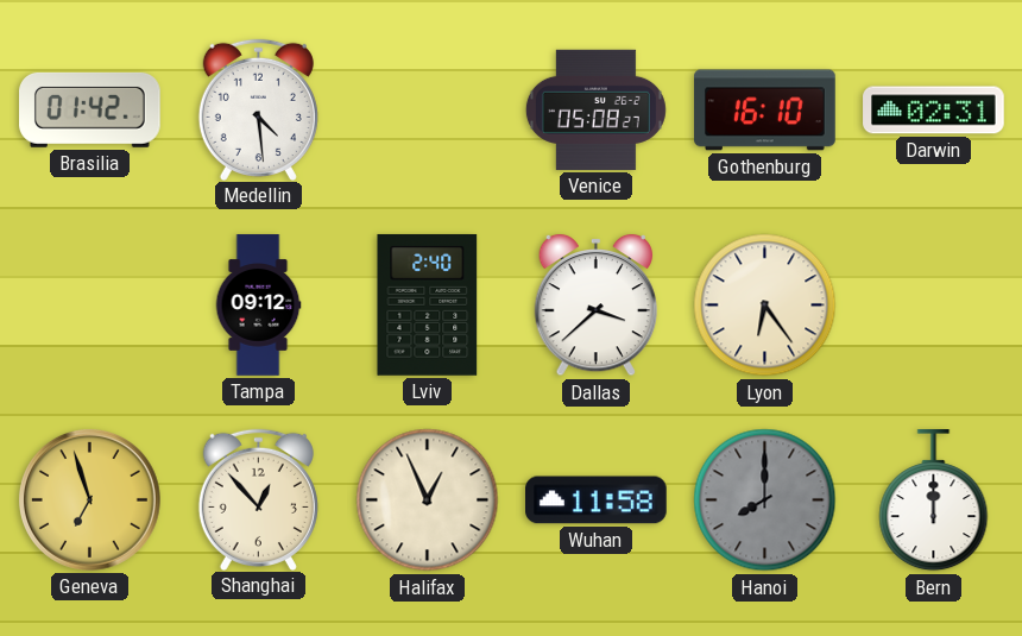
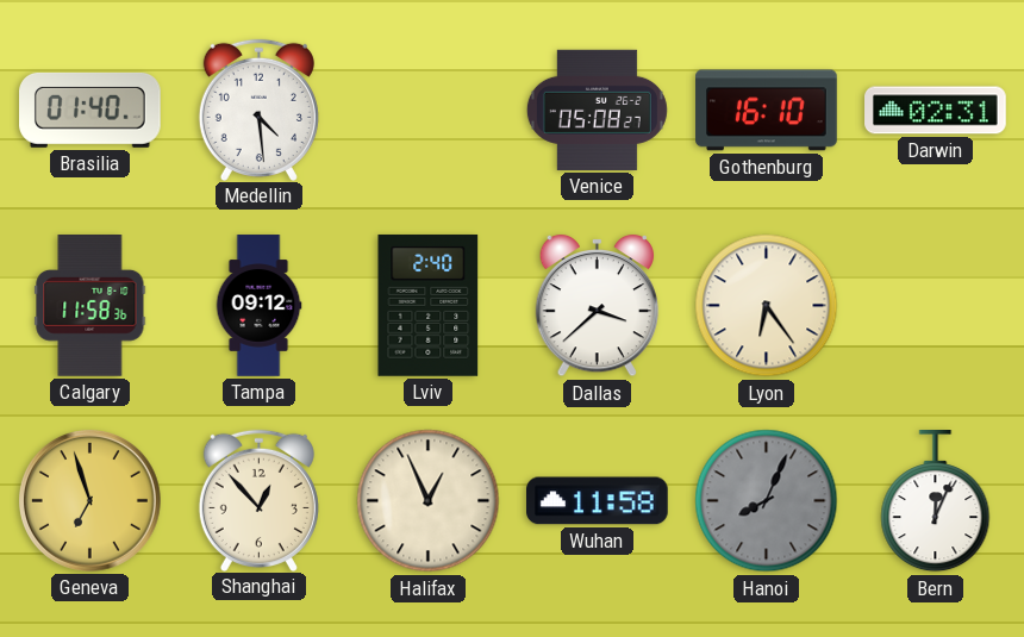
Brasilia: 01:42 -> 01:40 (90, 110)
Calgary: none -> 11:58 (90, 306)
Hanoi: 8:00 -> 8:04 (767, 501)
Bern: 12:00 -> 12:04 (936, 502)
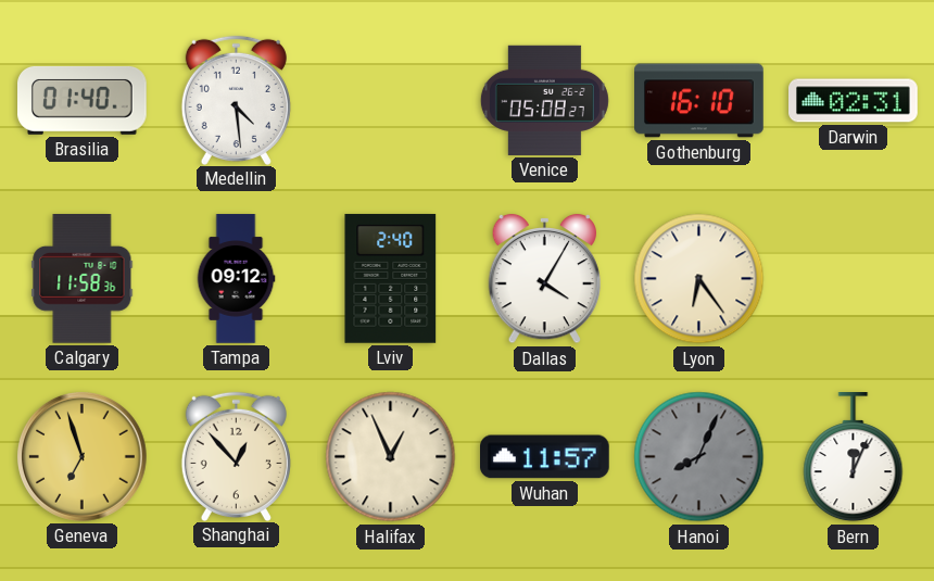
Dallas: 3:38 -> 4:05 (544, 279)
Wuhan: 11:58 -> 11:57 (545, 457)
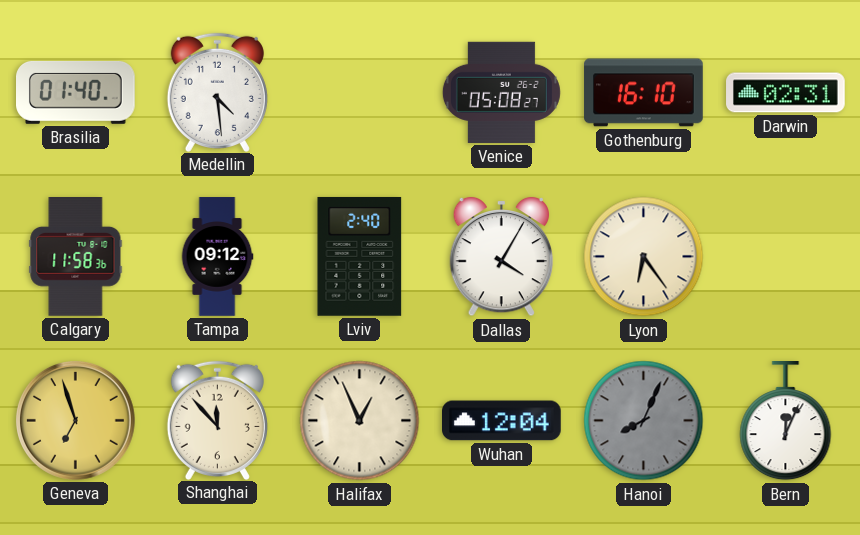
Shanghai: 12:53 -> 11:53 (217, 420)
Wuhan: 11:57 -> 12:04 (502, 421)
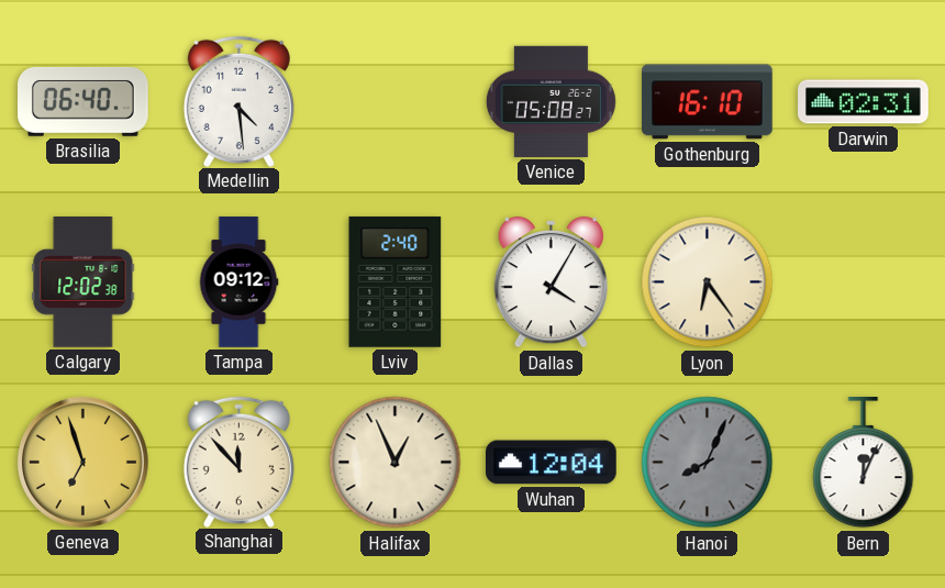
Brasilia: 01:40 -> 06:40 (84, 101)
Calgary: 11:58 -> 12:02 (84, 282)
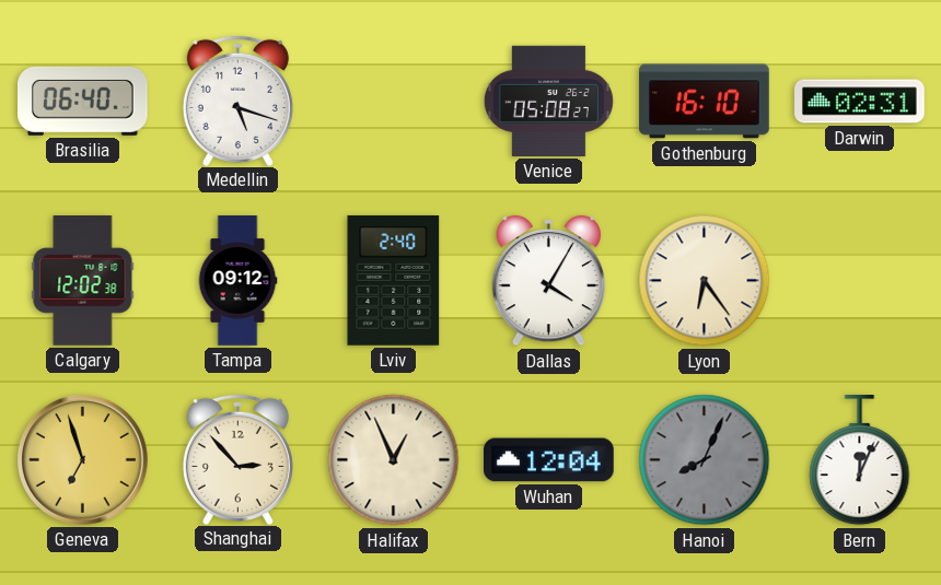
Medellin: 4:29 -> 5:18 (237, 101)
Shanghai: 11:53 -> 2:53 (237, 459)
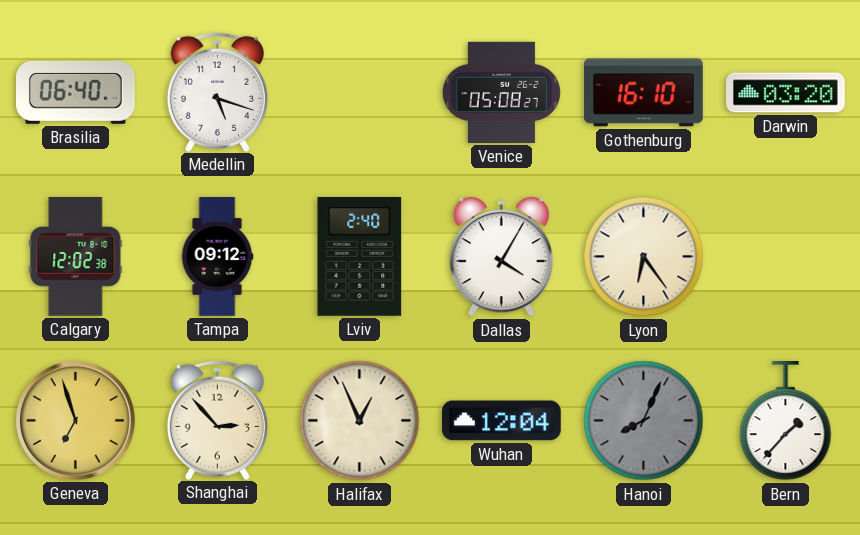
Darwin: 02:31 -> 03:20 (786, 93)
Bern: 12:04 -> 1:37 (786, 422)
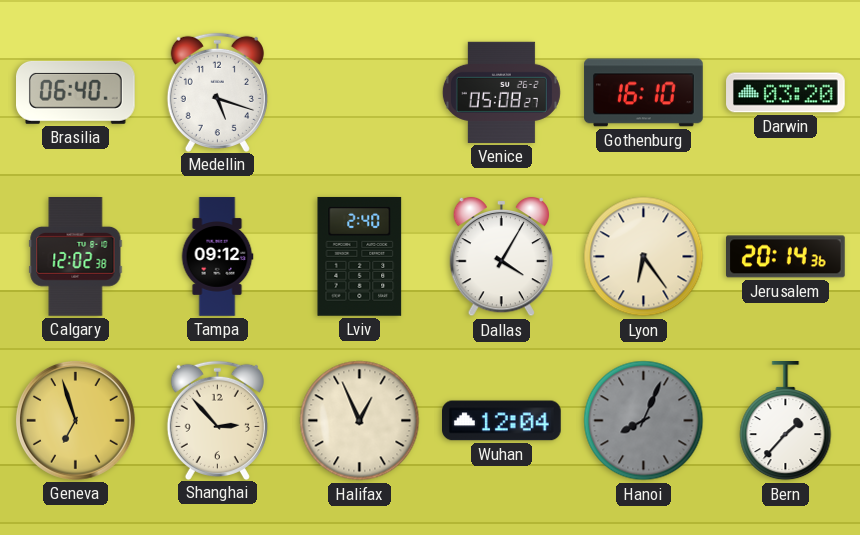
Jerusalem: none -> 20:14 (786, 257)
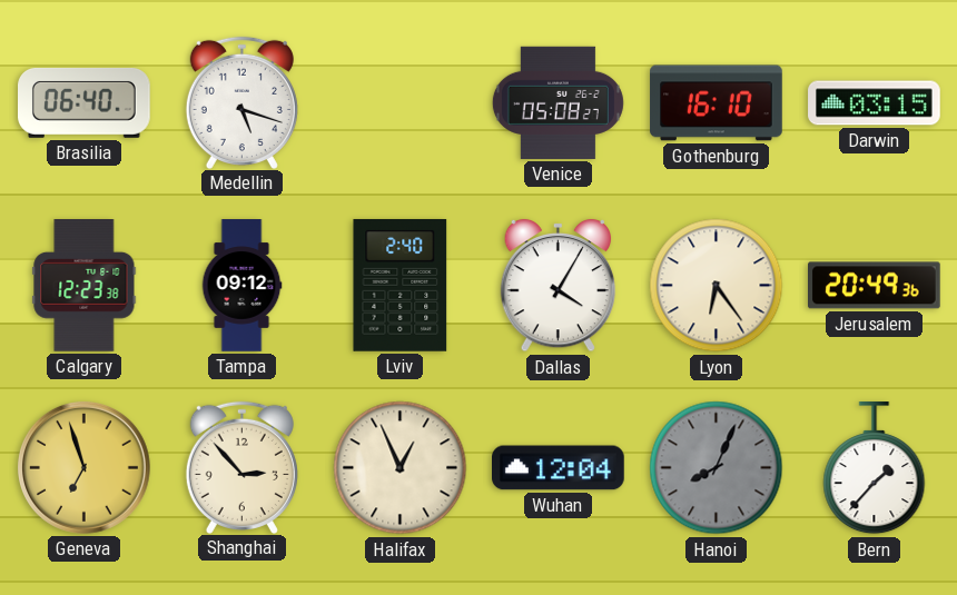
Darwin: 03:20 -> 03:15 (875, 103)
Calgary: 12:02 -> 12:23 (85, 286)
Jerusalem: 20:14 -> 20:49 (875, 286)
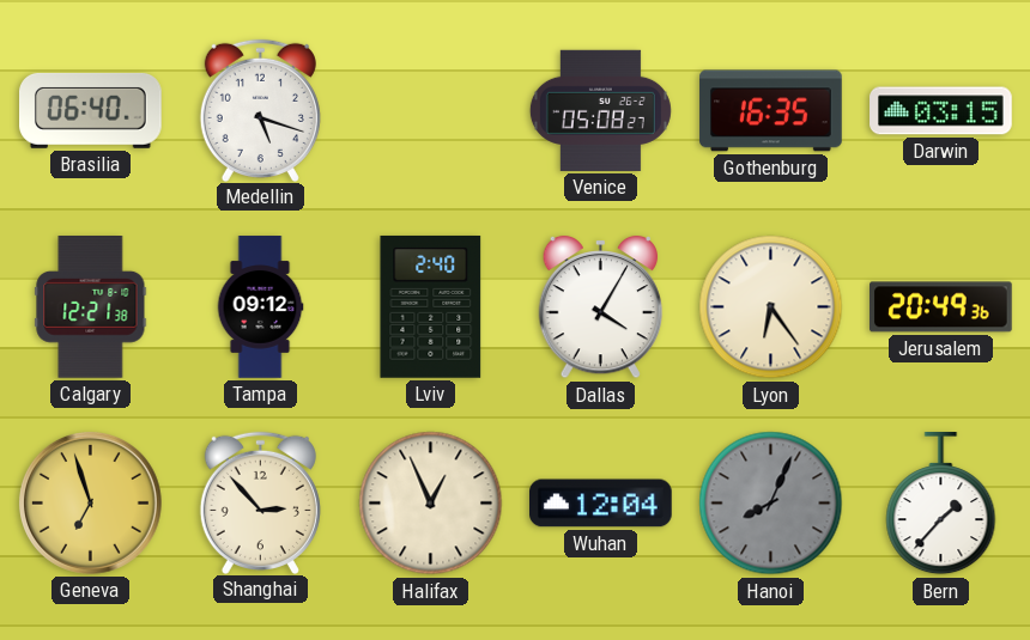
Gothenburg: 16:10 -> 16:35 (771, 111)
Calgary: 12:23 -> 12:21 (91, 307)
